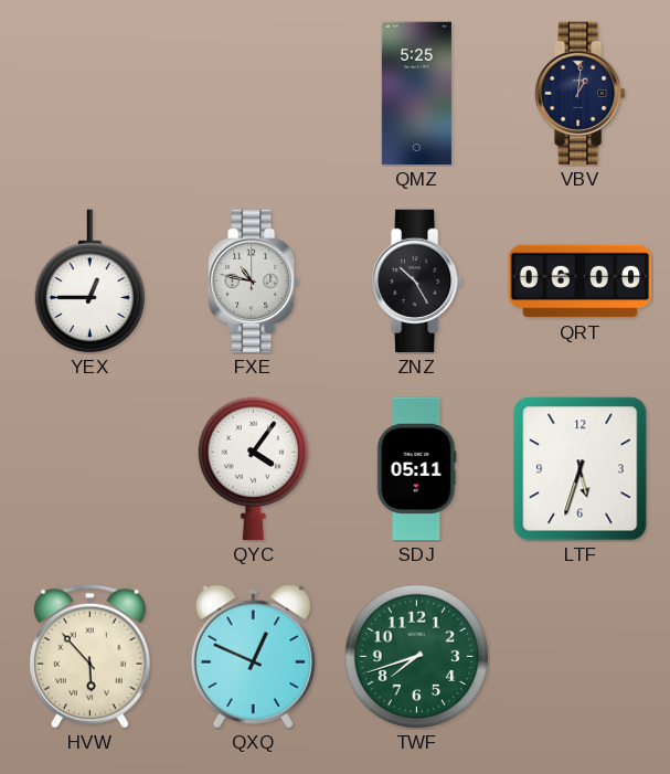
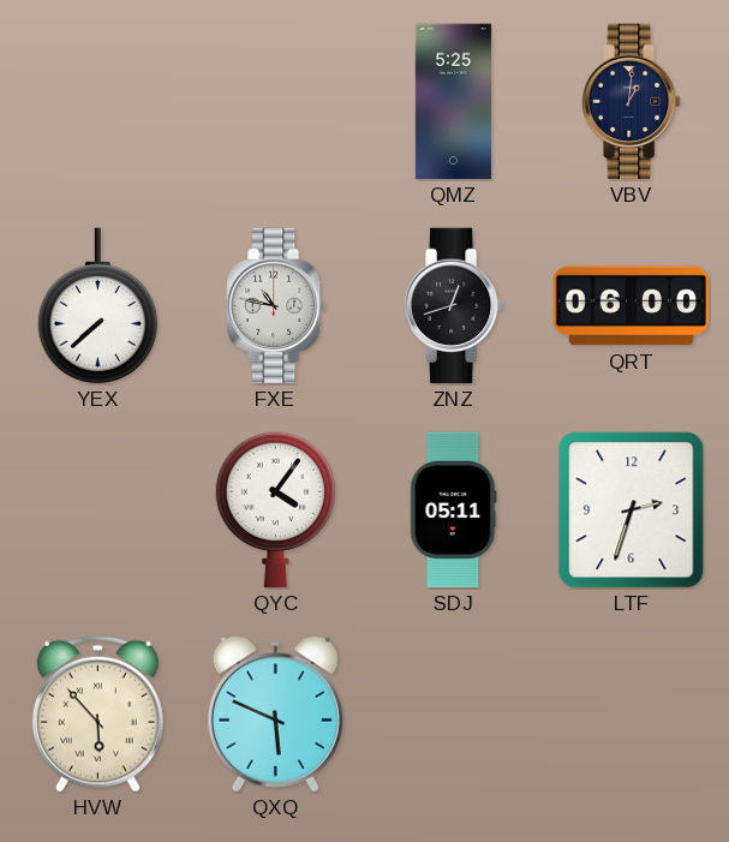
YEX: 12:45 -> 7:38 (97, 306)
ZNZ: 10:25 -> 12:42 (454, 306)
LTF: 5:33 -> 2:33 (632, 510)
QXQ: 12:49 -> 5:49 (275, 715)
TWF: 7:42 -> none (417, 657)
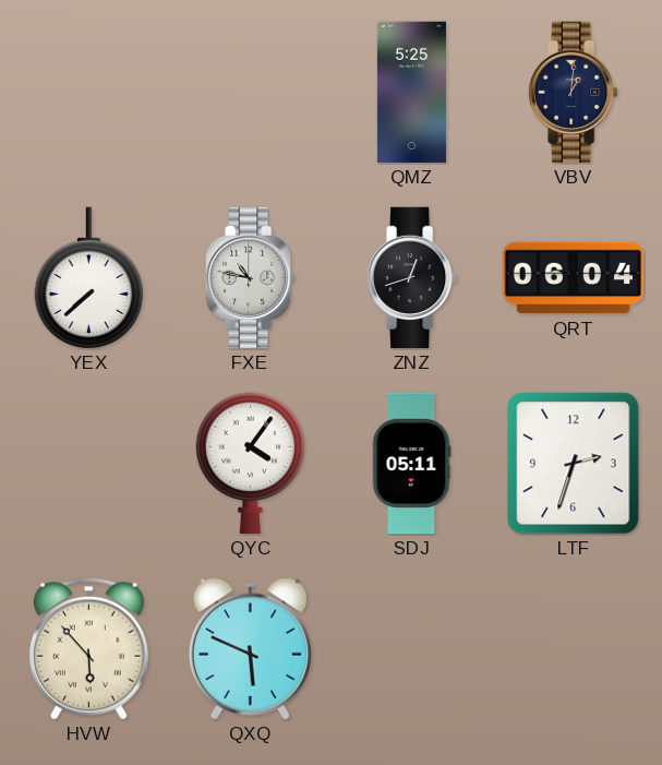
QRT: 06:00 -> 06:04 (574, 278)
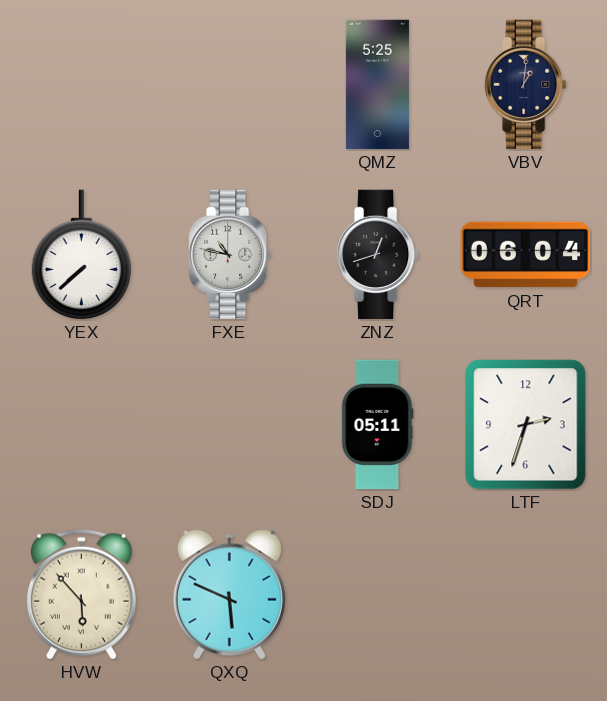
QYC: 4:06 -> none (250, 464)
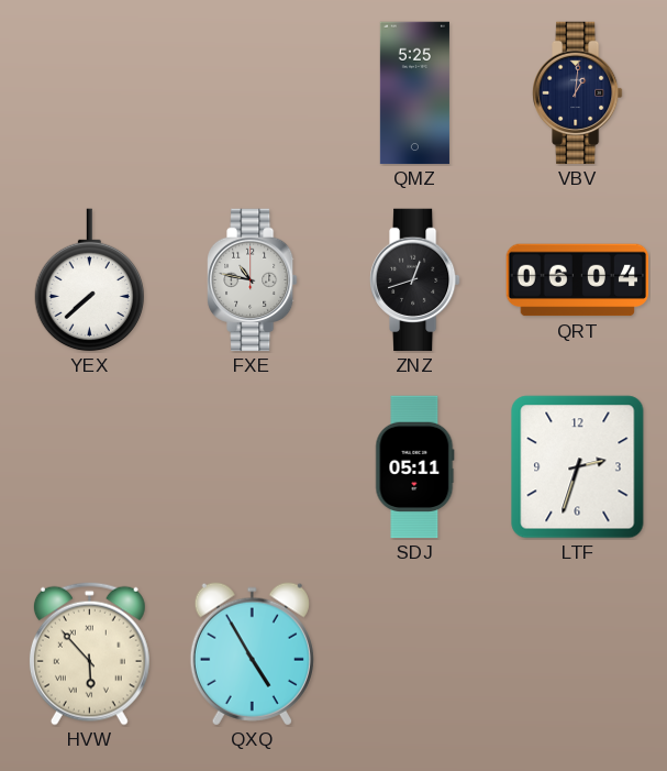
QXQ: 5:49 -> 4:55 (252, 654)
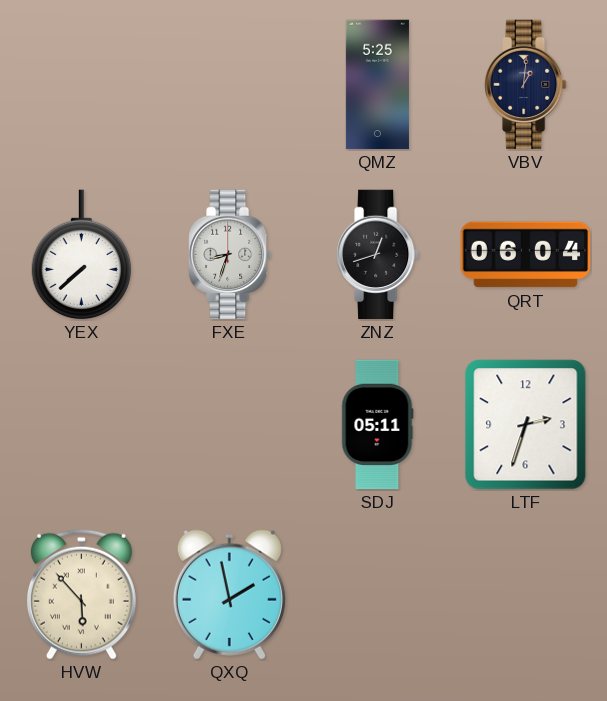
FXE: 10:47 -> 8:33 (230, 255)
QXQ: 4:55 -> 1:58 (229, 595)
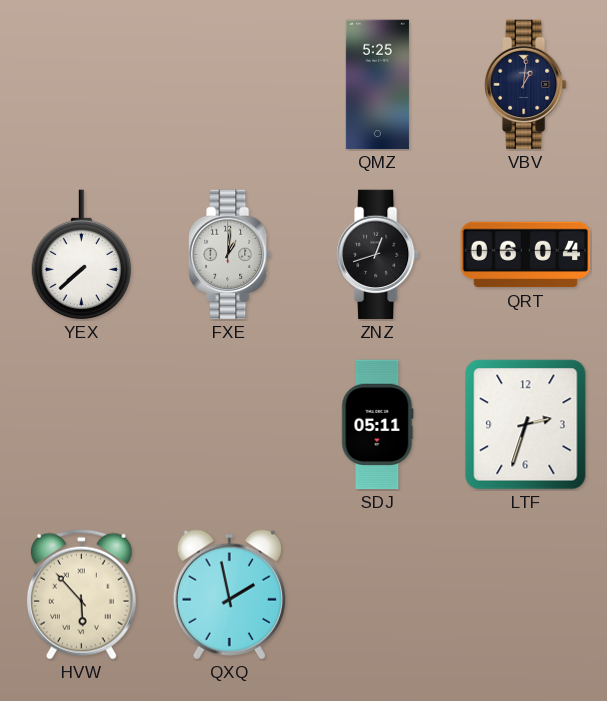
FXE: 8:33 -> 1:01 (230, 255)
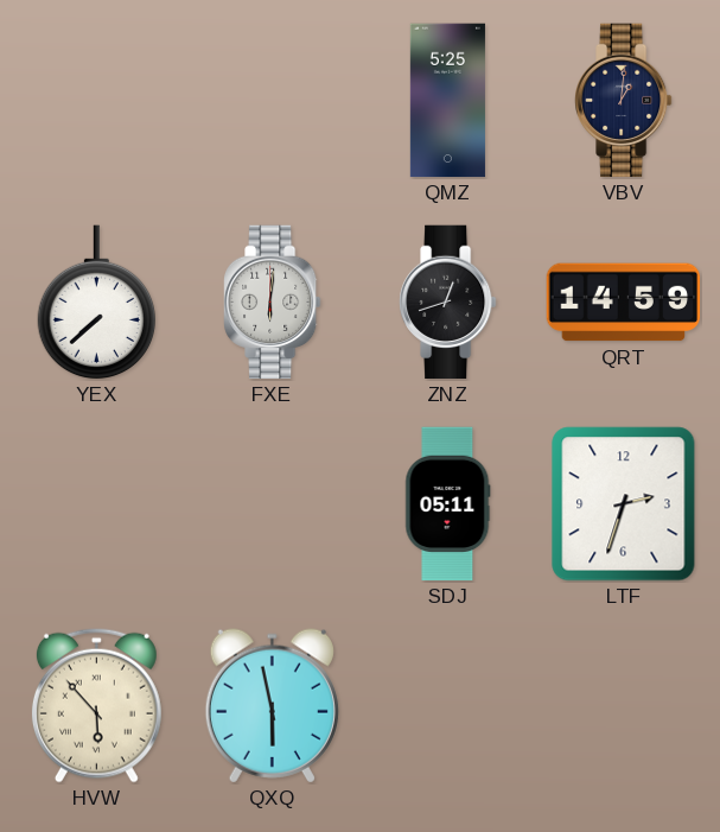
FXE: 1:01 -> 6:01 (273, 303)
QRT: 06:04 -> 14:59 (624, 303)
QXQ: 1:58 -> 5:58 (272, 706)
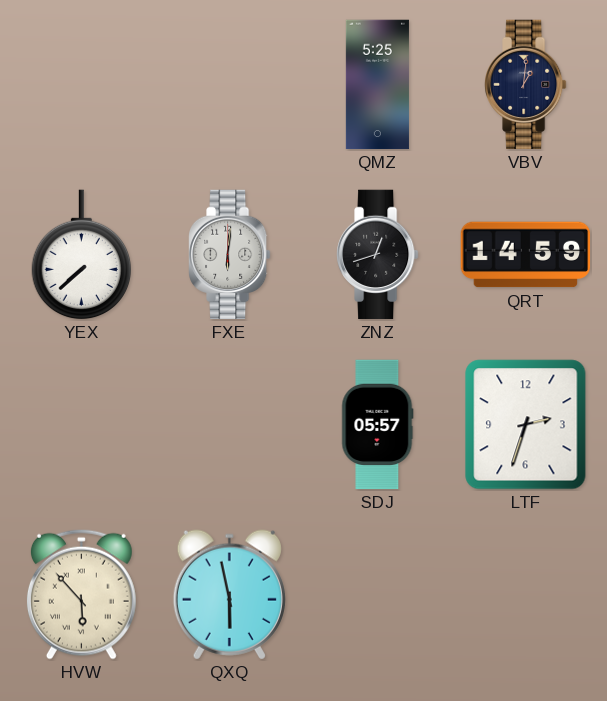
SDJ: 05:11 -> 05:57 (378, 425)
